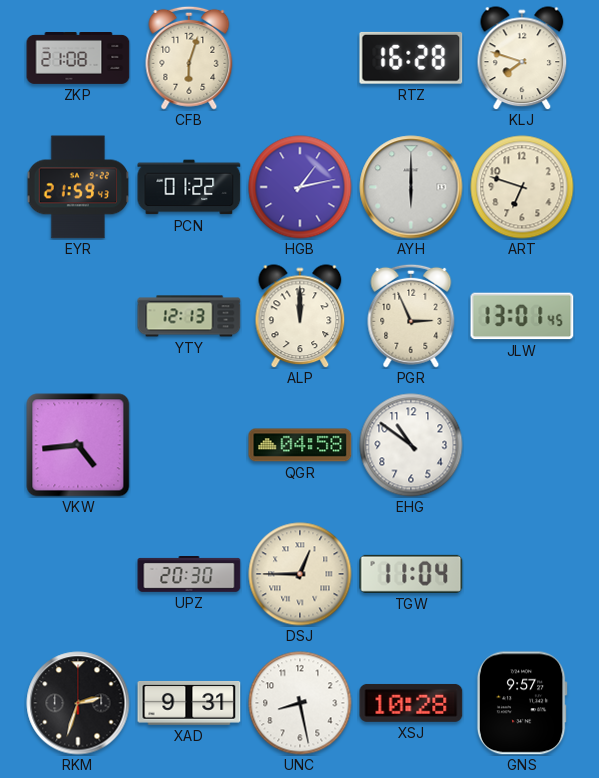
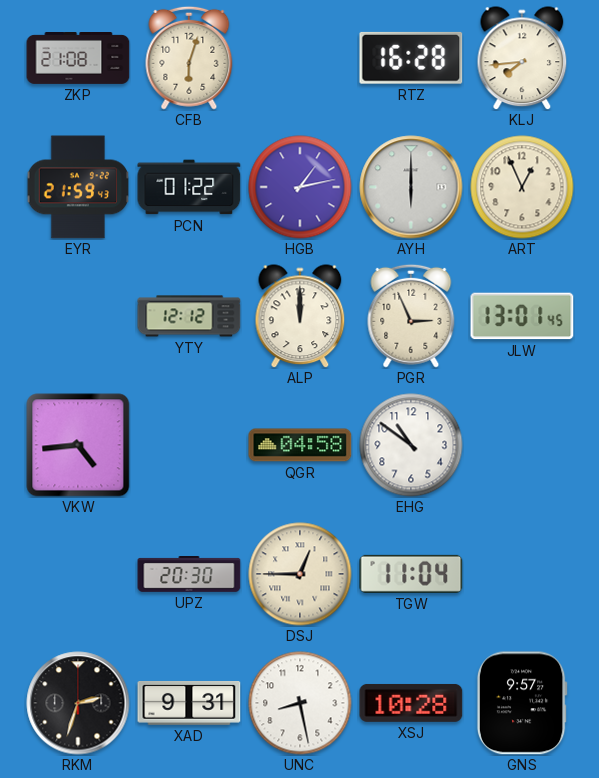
KLJ: 7:48 -> 7:44 (522, 58)
ART: 6:48 -> 12:56 (522, 187)
YTY: 12:13 -> 12:12 (189, 316)
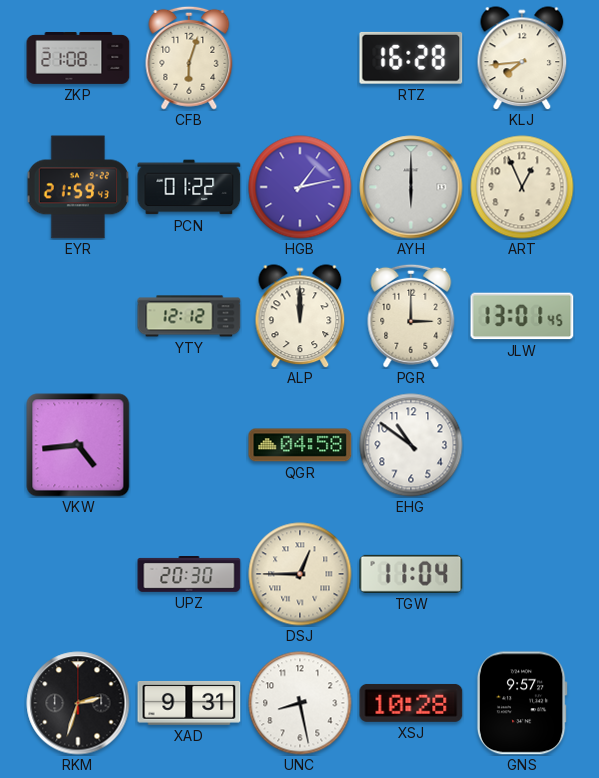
PGR: 2:56 -> 3:00 (411, 316)
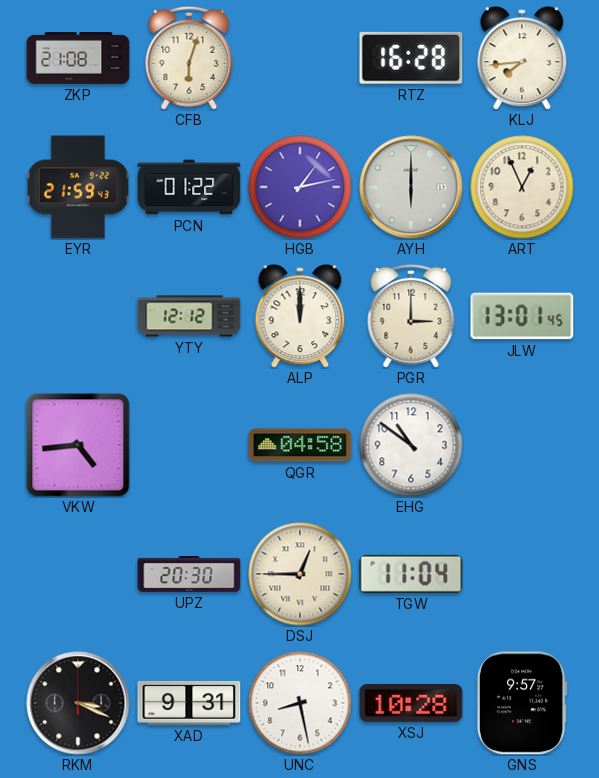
RKM: 2:33 -> 3:19 (78, 703)
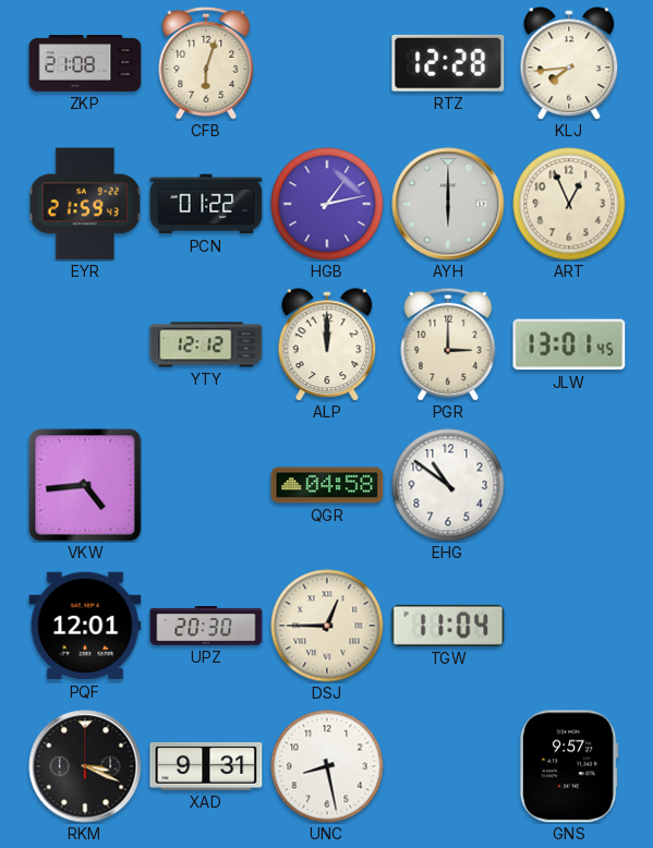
RTZ: 16:28 -> 12:28 (448, 63)
PQF: none -> 12:01 (85, 626)
XSJ: 10:28 -> none (411, 703)
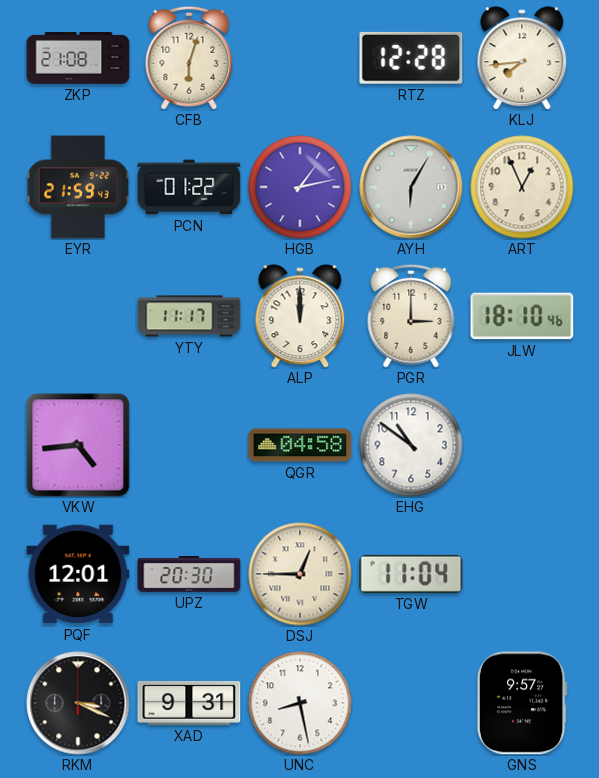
AYH: 6:00 -> 6:05 (411, 187)
YTY: 12:12 -> 11:17 (189, 316)
JLW: 13:01 -> 18:10 (522, 316)
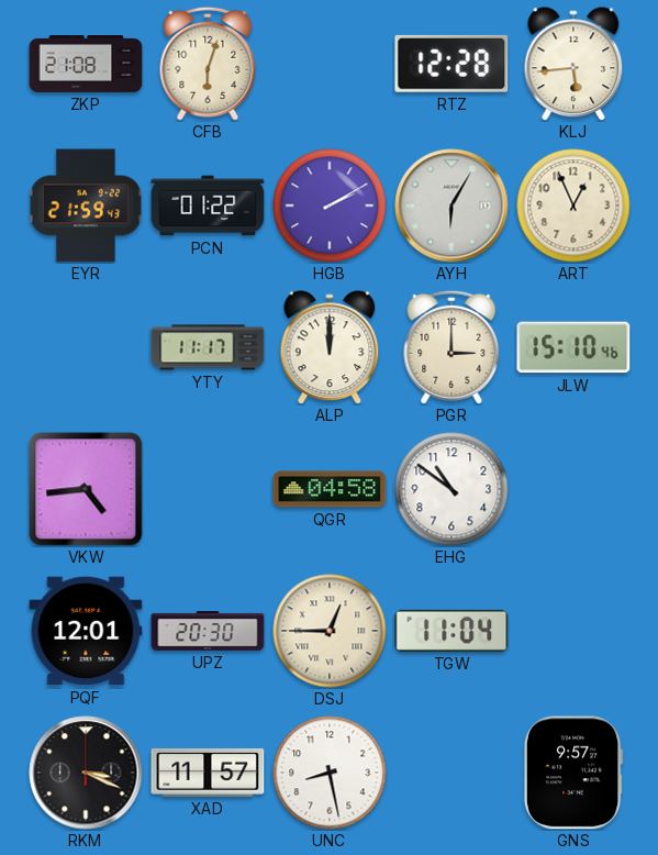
KLJ: 7:44 -> 5:44 (573, 64)
HGB: 1:13 -> 2:10 (330, 206)
JLW: 18:10 -> 15:10 (573, 347)
XAD: 9:31 -> 11:57 (208, 774)
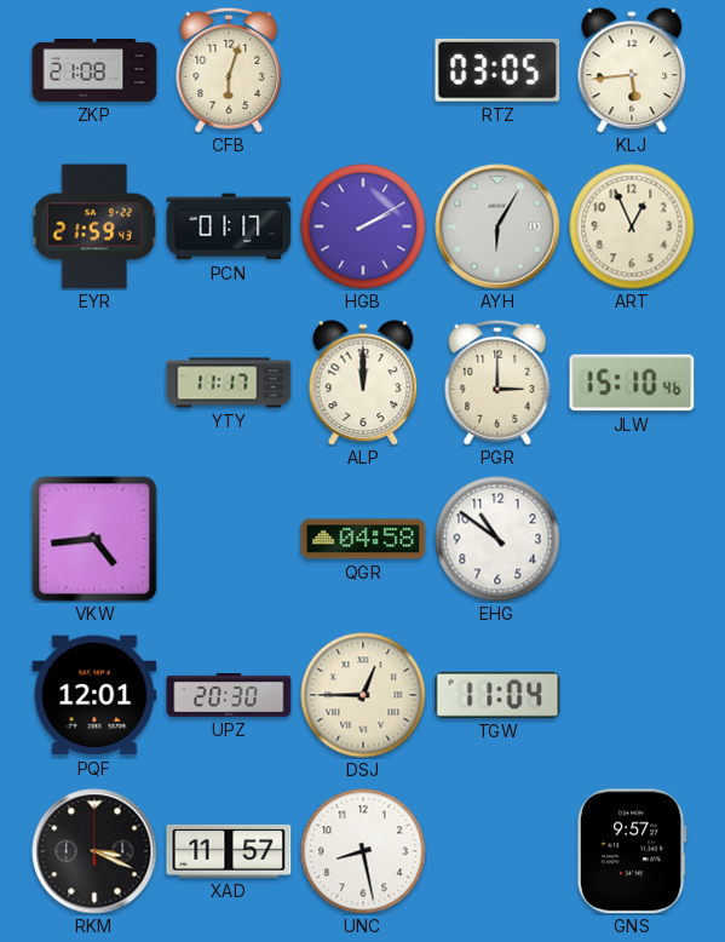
RTZ: 12:28 -> 03:05 (497, 70)
PCN: 01:22 -> 01:17 (229, 226)
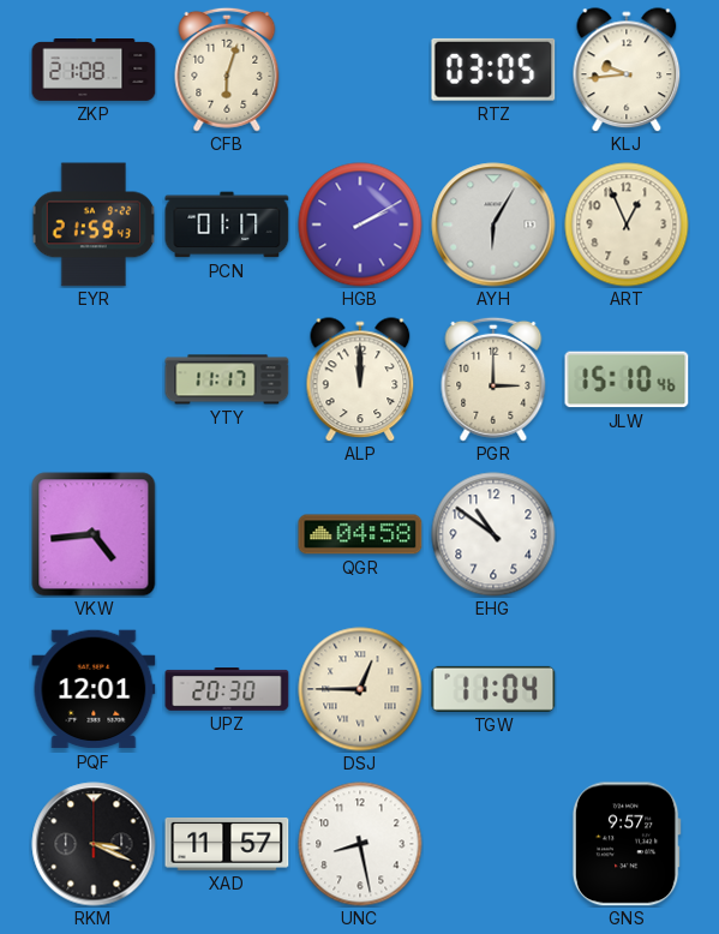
KLJ: 5:44 -> 9:44 (627, 70)
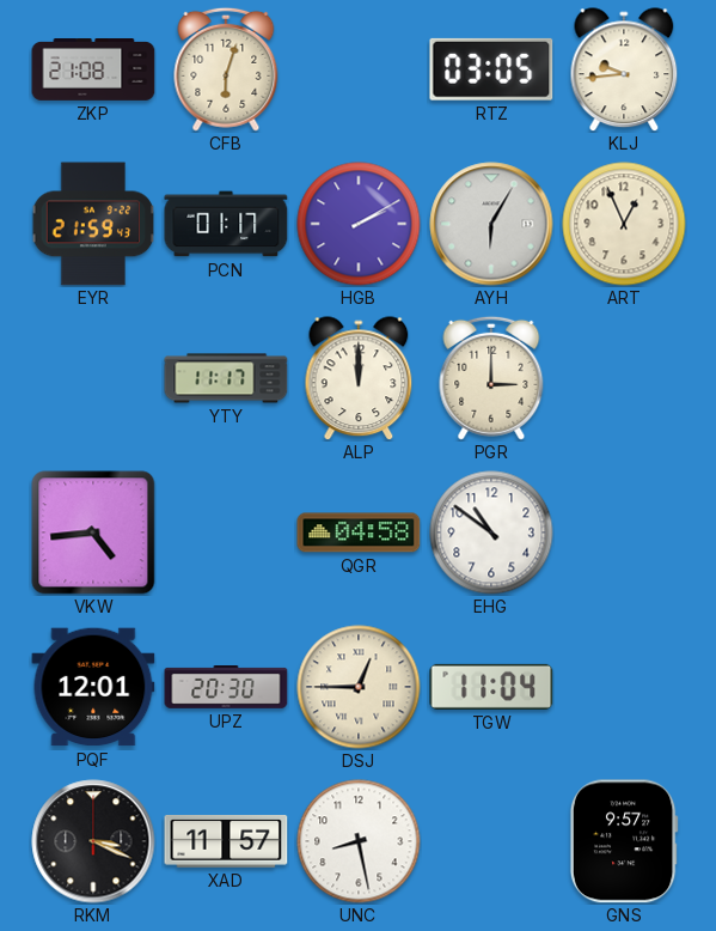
JLW: 15:10 -> none (627, 379)
